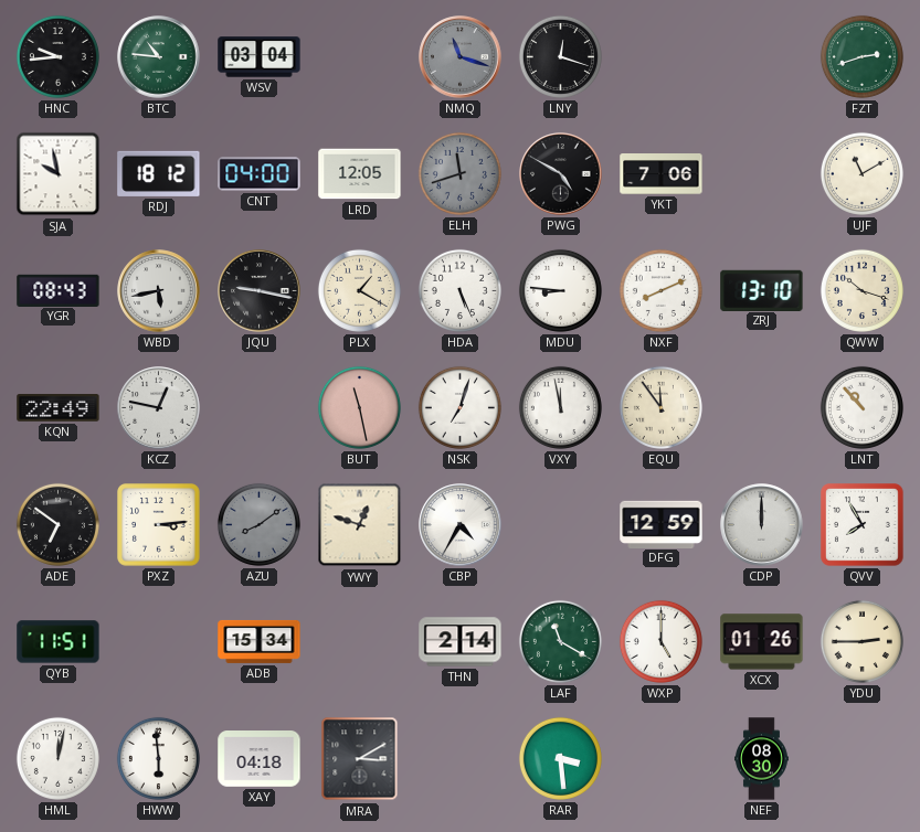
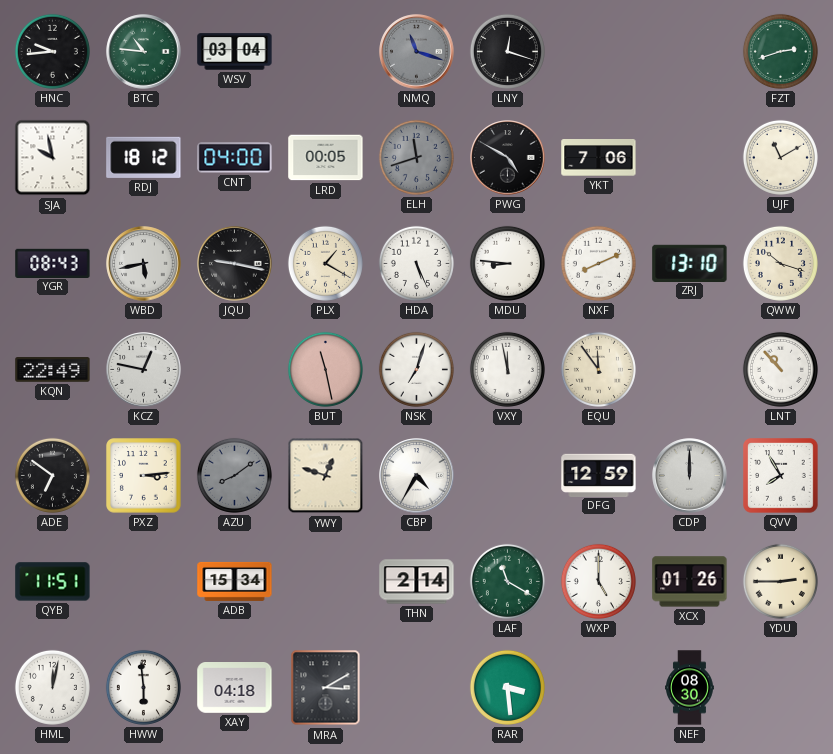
LRD: 12:05 -> 00:05 (326, 158)
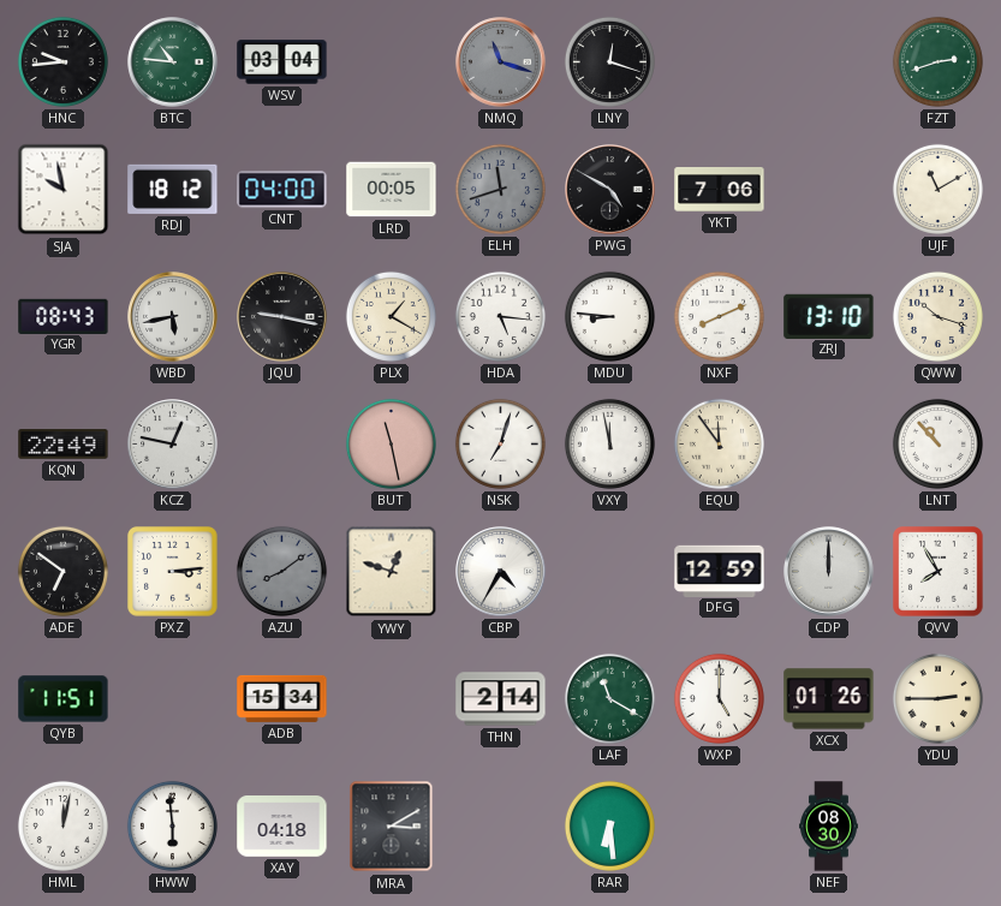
HDA: 5:26 -> 5:16 (500, 316)
RAR: 3:29 -> 6:29 (609, 825)
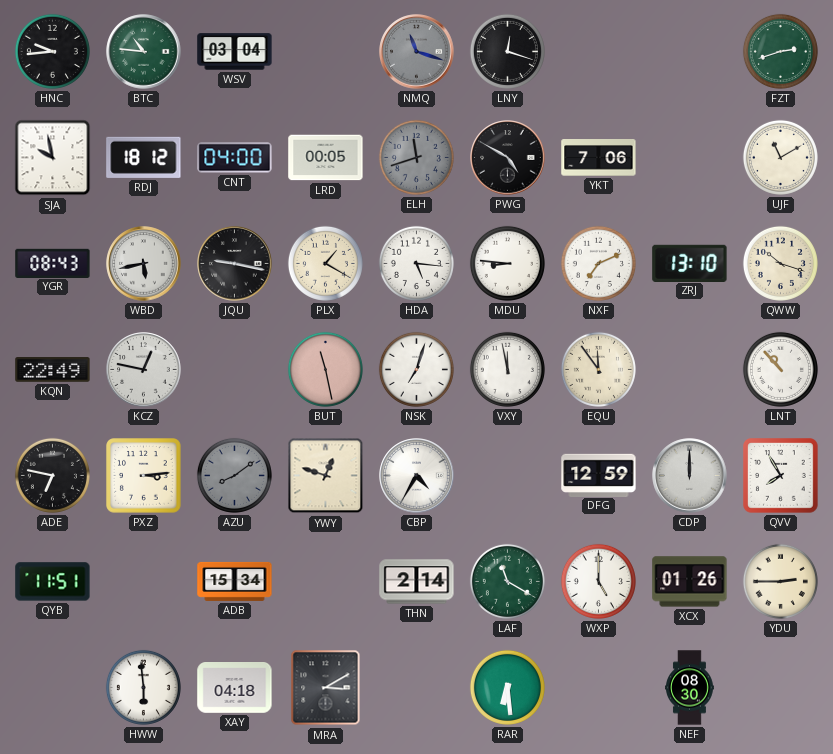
NXF: 8:11 -> 7:11 (598, 263)
ADE: 6:51 -> 6:47 (52, 475)
HML: 12:02 -> none (62, 825)
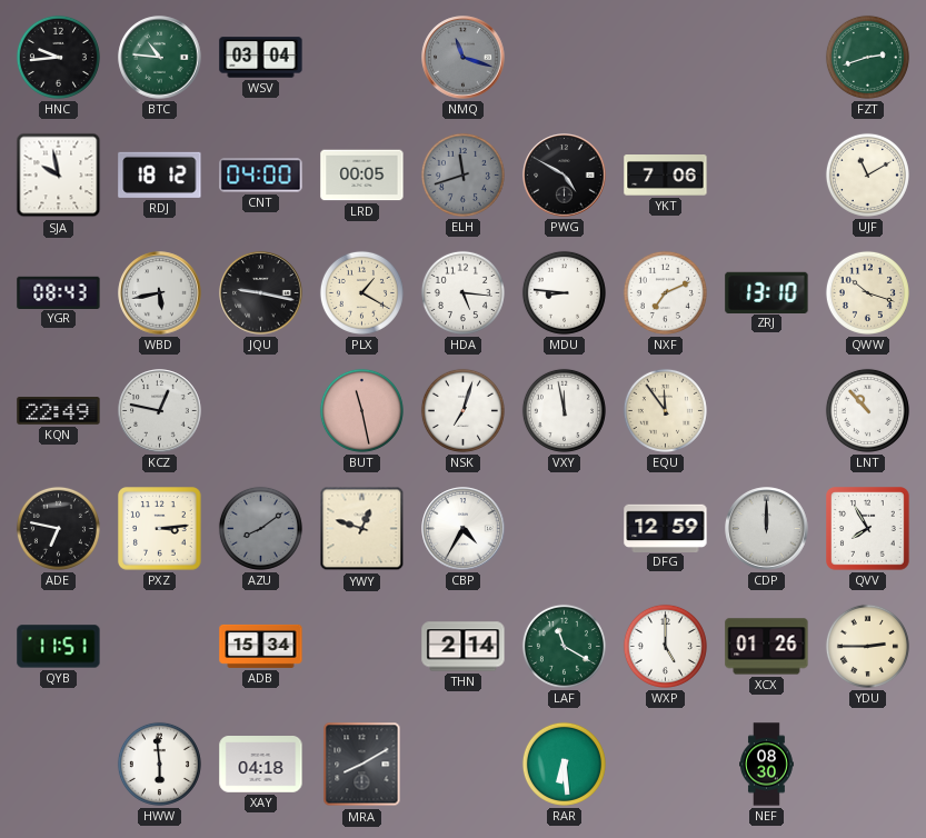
LNY: 12:18 -> none (507, 51)
MRA: 3:10 -> 8:10 (362, 765)
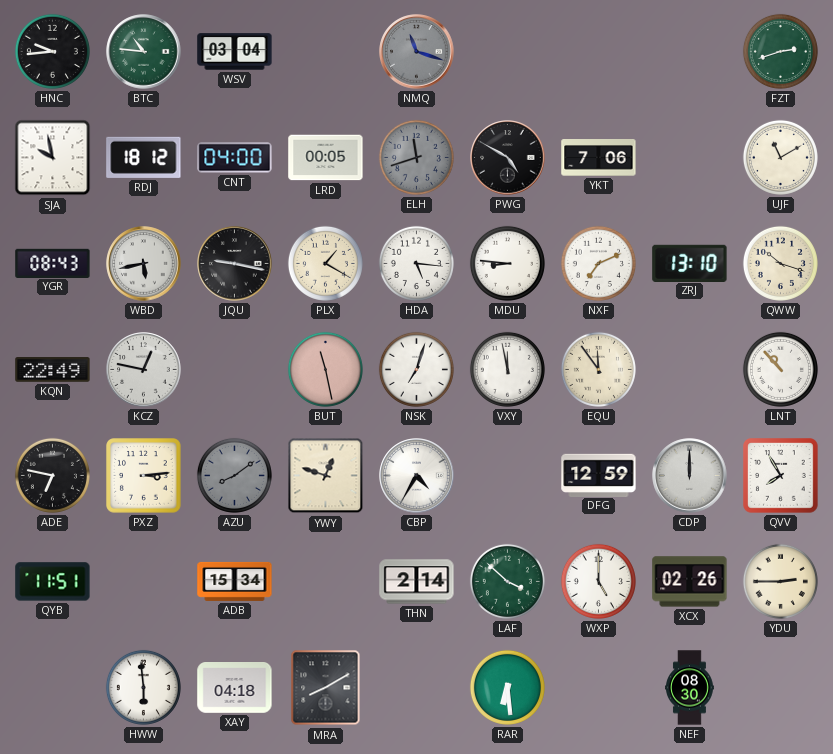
LAF: 11:20 -> 3:52 (507, 581)
XCX: 01:26 -> 02:26 (690, 582)
